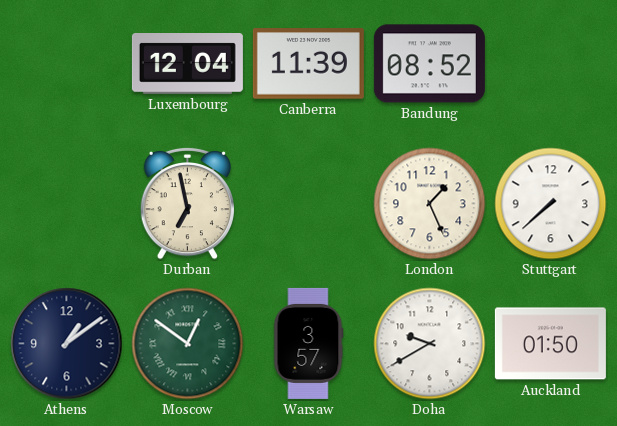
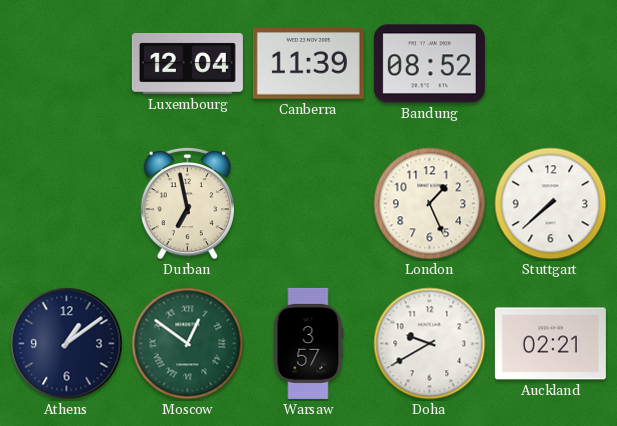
Auckland: 01:50 -> 02:21 (550, 344)
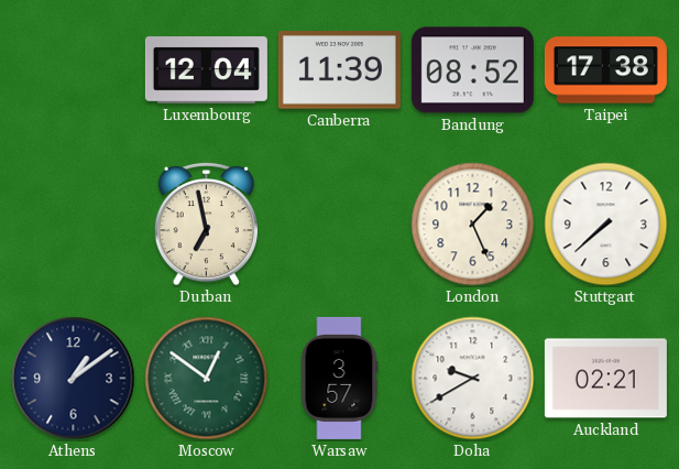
Taipei: none -> 17:38 (605, 70)
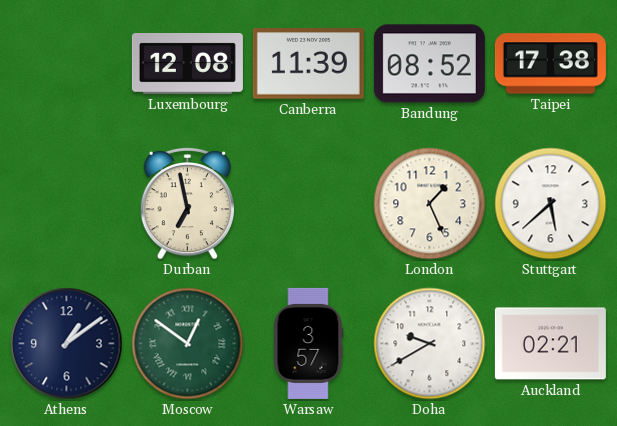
Luxembourg: 12:04 -> 12:08 (187, 64)
Stuttgart: 7:38 -> 5:38 (551, 204)
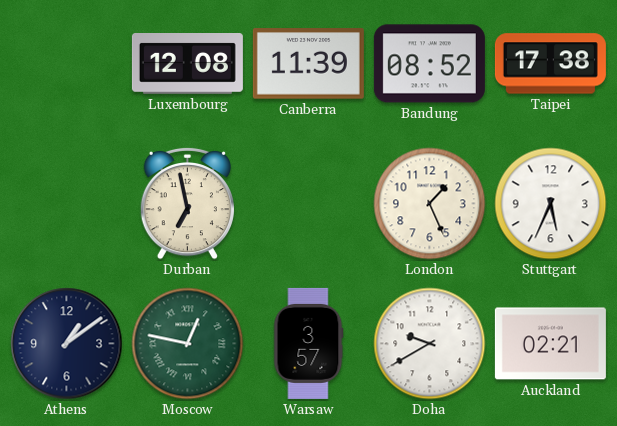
Stuttgart: 5:38 -> 5:34 (551, 204)
Moscow: 12:51 -> 12:47 (188, 344)
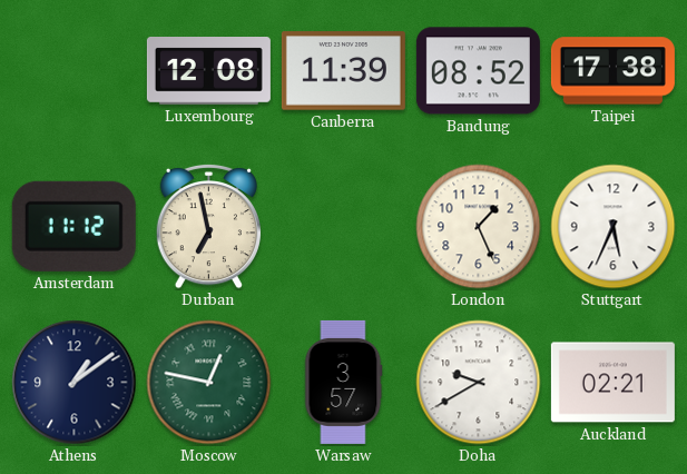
Amsterdam: none -> 11:12 (73, 226)
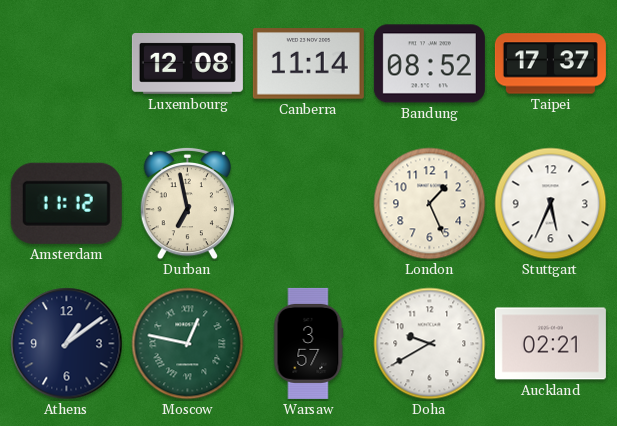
Canberra: 11:39 -> 11:14 (308, 64)
Taipei: 17:38 -> 17:37 (550, 64)
